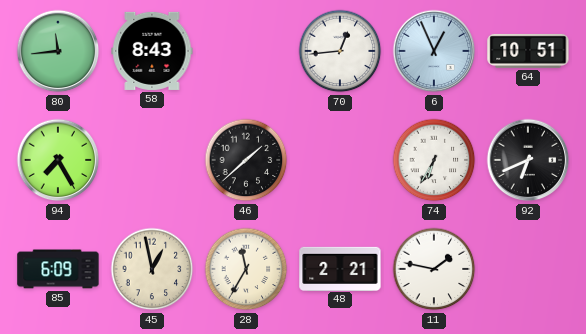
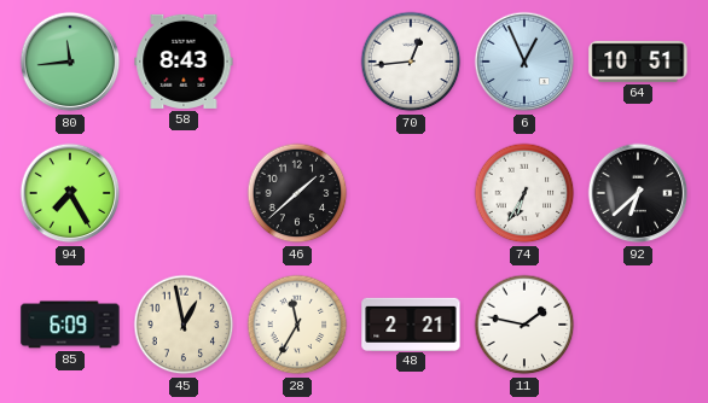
92: 6:41 -> 6:38 (638, 193)
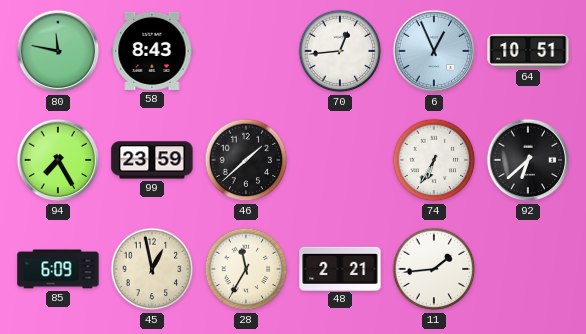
80: 11:44 -> 11:47 (58, 51)
99: none -> 23:59 (152, 160)
11: 1:47 -> 1:44 (434, 269)
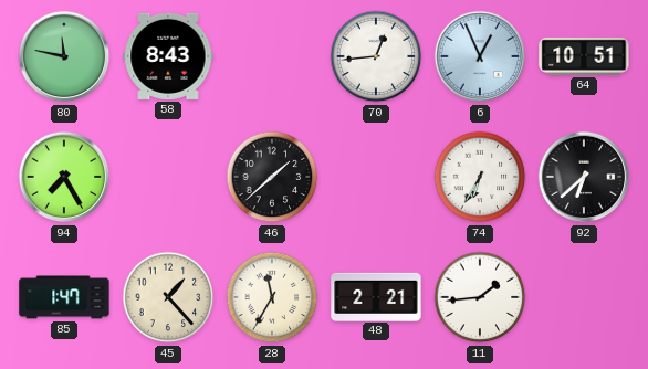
99: 23:59 -> none (152, 160)
85: 6:09 -> 1:47 (64, 297)
45: 12:58 -> 1:23 (168, 297)
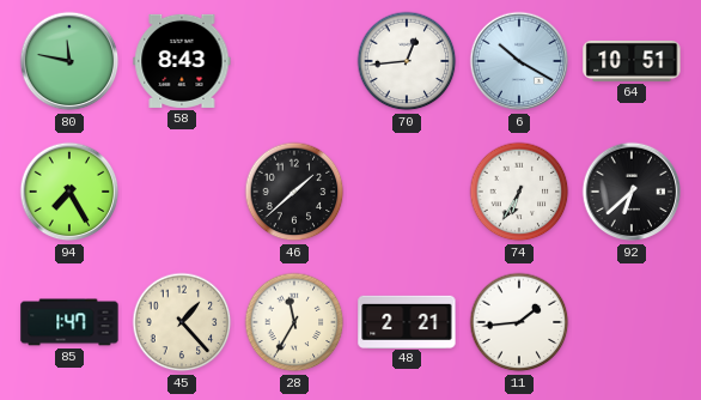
6: 12:56 -> 10:20 (519, 61)
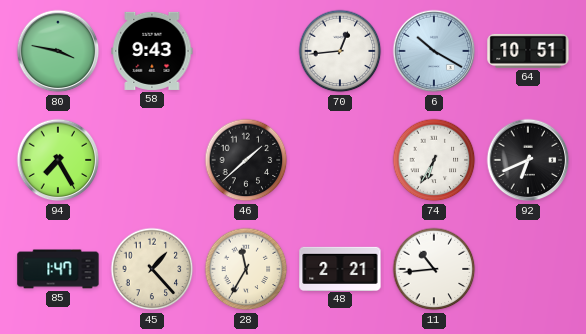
80: 11:47 -> 3:47 (58, 51)
58: 8:43 -> 9:43 (152, 51)
92: 6:38 -> 6:41 (528, 160)
11: 1:44 -> 10:44 (434, 269)
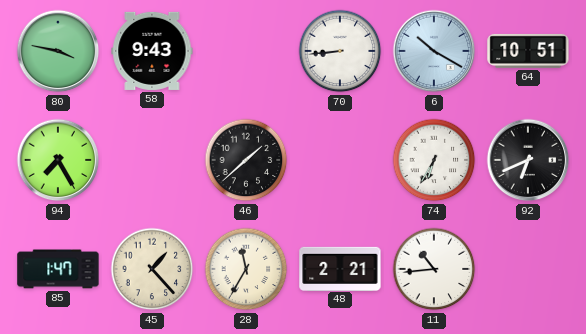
70: 12:44 -> 8:44 (340, 51)
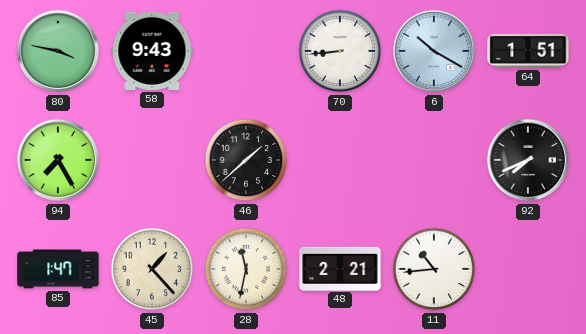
64: 10:51 -> 1:51 (528, 51)
74: 6:35 -> none (434, 160)
92: 6:41 -> 7:41 (528, 160)
28: 11:35 -> 11:32 (246, 269)
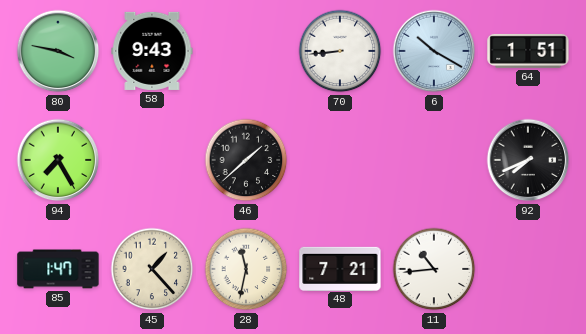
48: 2:21 -> 7:21 (340, 268)
